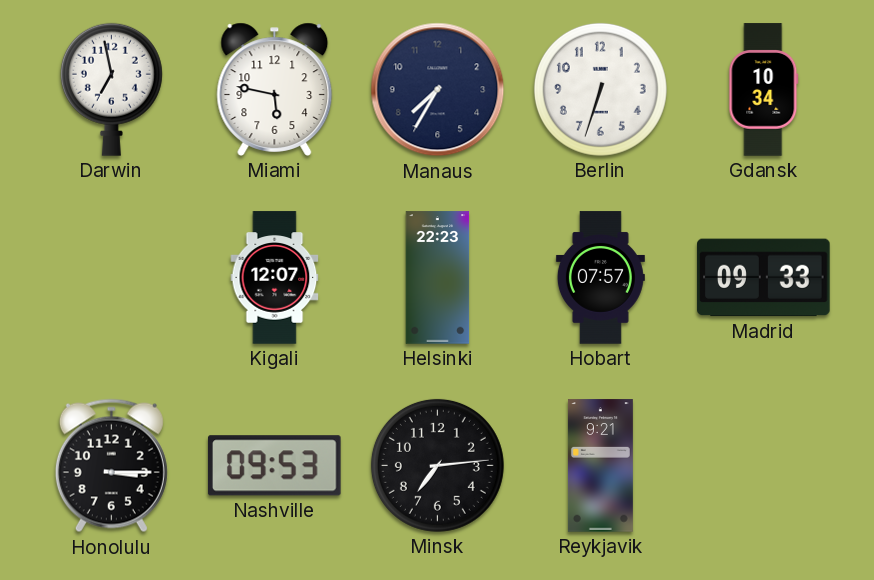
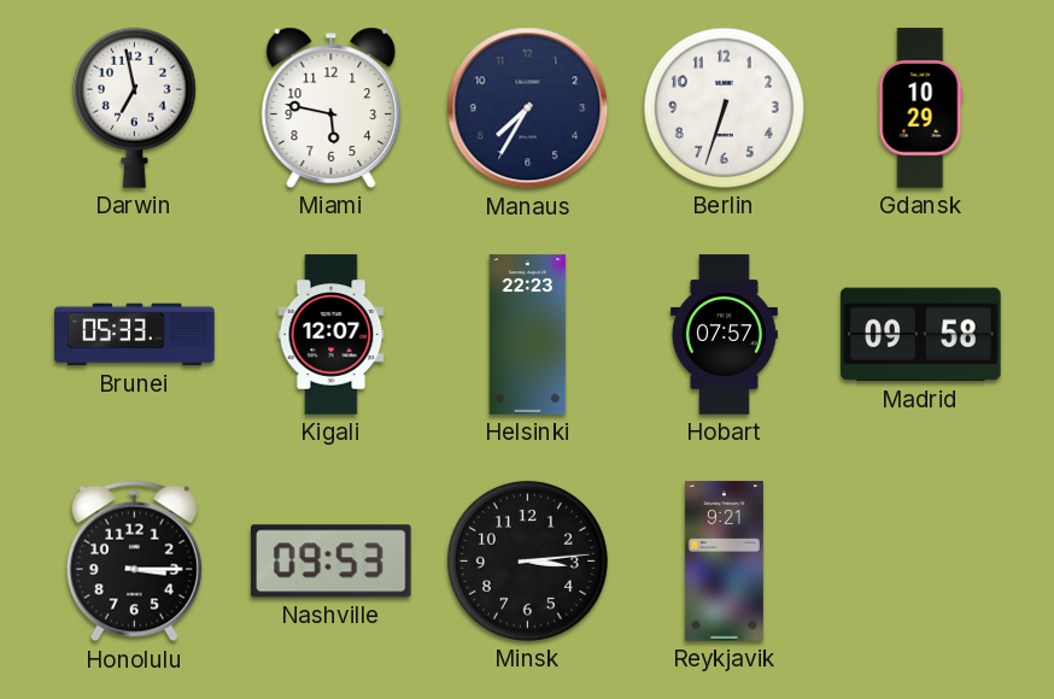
Gdansk: 10:34 -> 10:29 (921, 108)
Brunei: none -> 05:33 (135, 335)
Madrid: 09:33 -> 09:58 (921, 335)
Minsk: 7:14 -> 3:14 (527, 560)
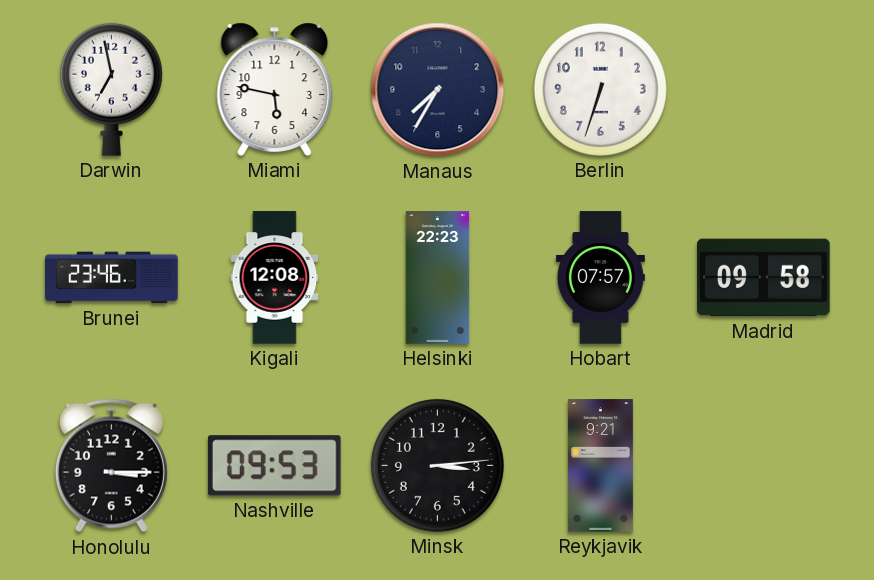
Gdansk: 10:29 -> none (921, 108)
Brunei: 05:33 -> 23:46 (112, 278)
Kigali: 12:07 -> 12:08 (275, 278)
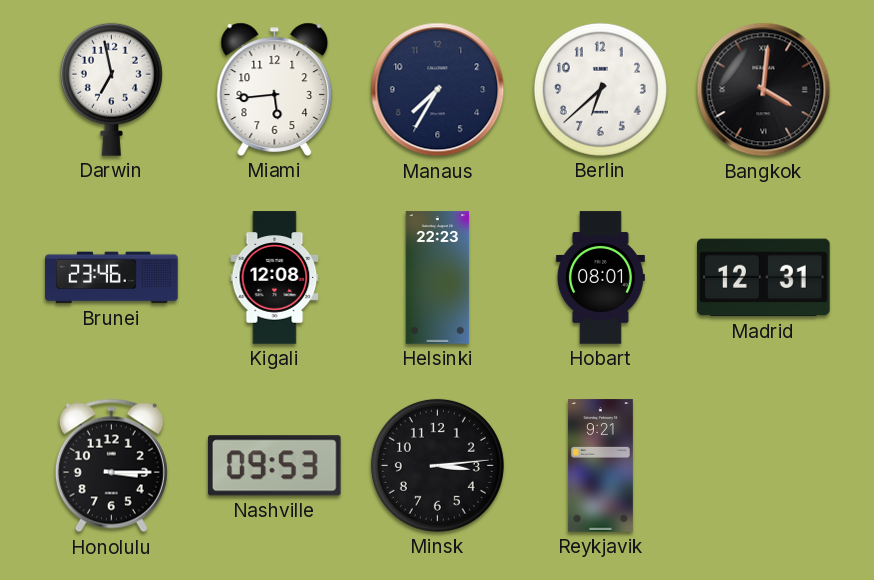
Miami: 5:47 -> 5:44 (275, 89)
Berlin: 6:33 -> 6:38 (600, 89)
Bangkok: none -> 4:01 (764, 90)
Hobart: 07:57 -> 08:01 (600, 278)
Madrid: 09:58 -> 12:31 (764, 278)
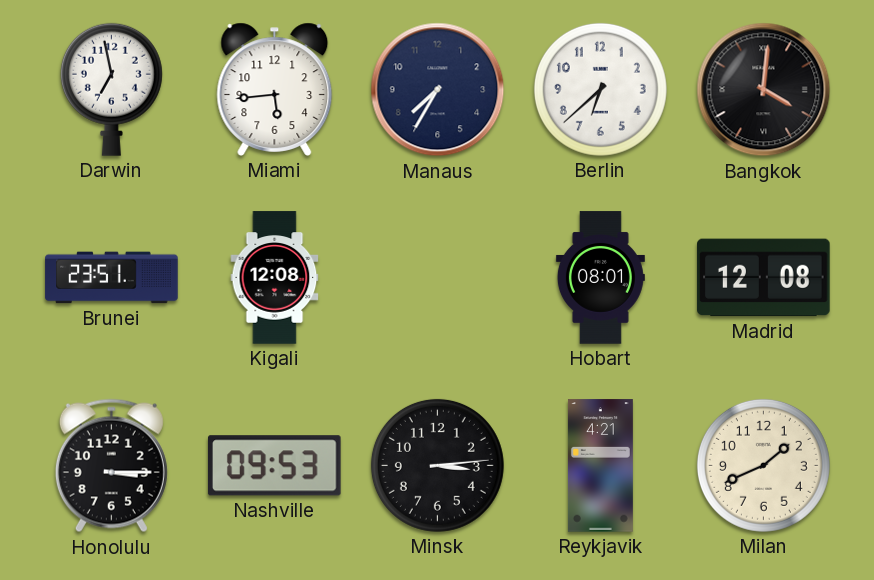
Brunei: 23:46 -> 23:51 (112, 278)
Helsinki: 22:23 -> none (438, 278)
Madrid: 12:31 -> 12:08 (764, 278)
Reykjavik: 9:21 -> 4:21 (600, 466)
Milan: none -> 1:41 (763, 465)
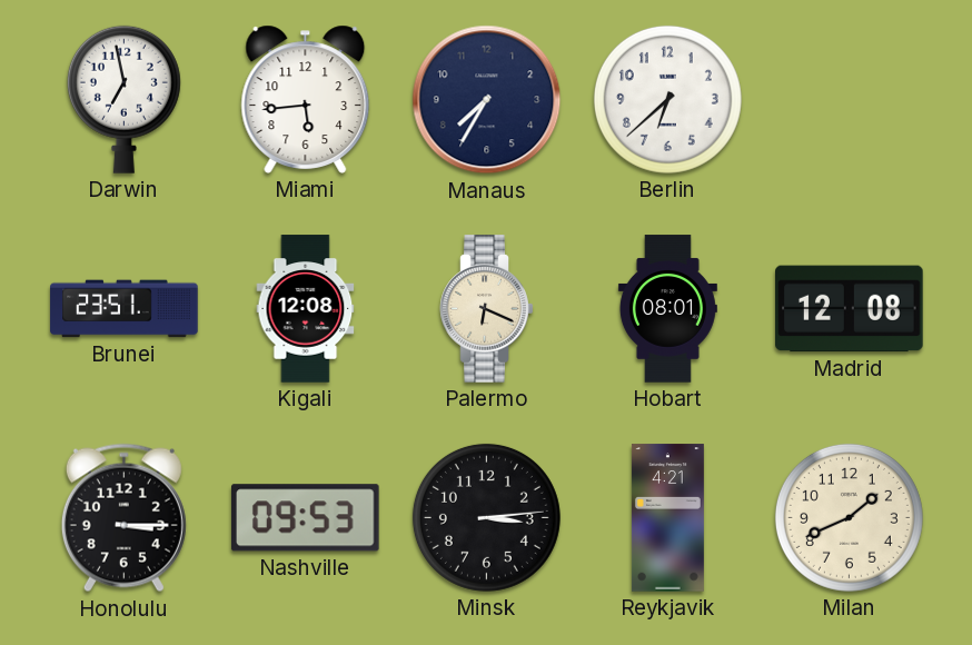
Bangkok: 4:01 -> none (764, 90)
Palermo: none -> 6:19 (487, 309)
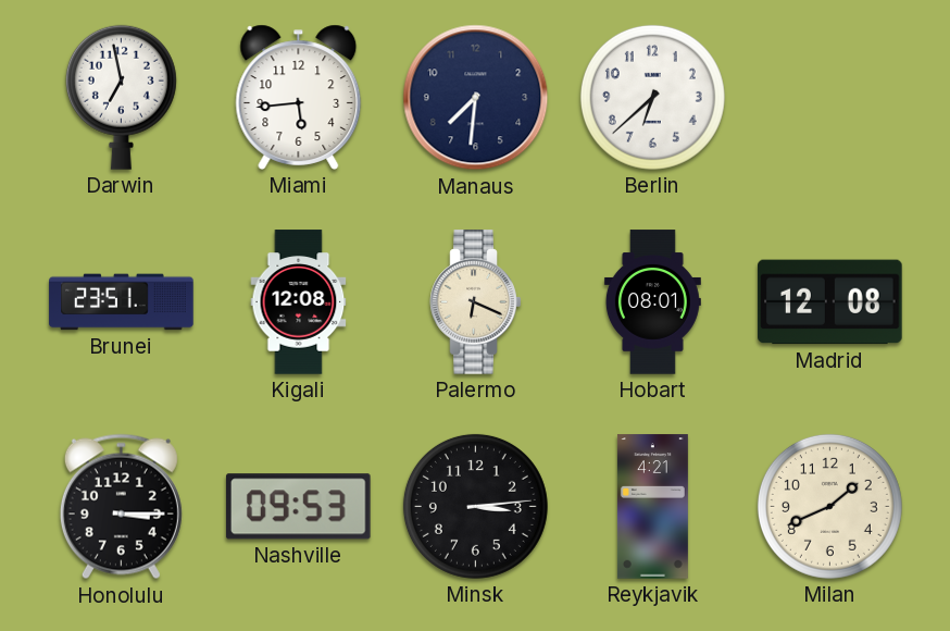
Manaus: 7:35 -> 7:31 (476, 98)
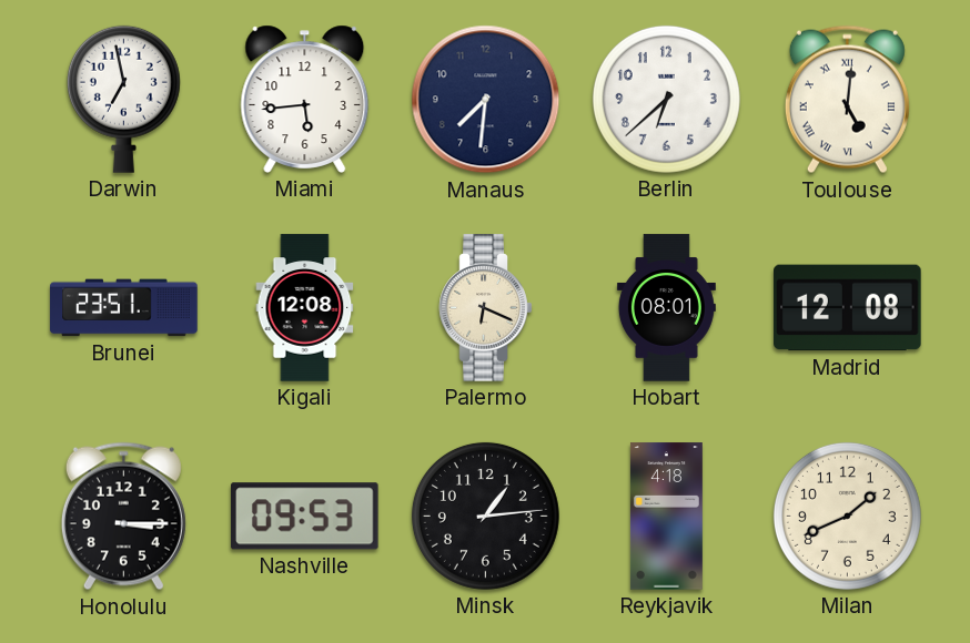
Toulouse: none -> 5:01 (847, 100)
Minsk: 3:14 -> 1:14 (485, 516)
Reykjavik: 4:21 -> 4:18 (666, 517)
